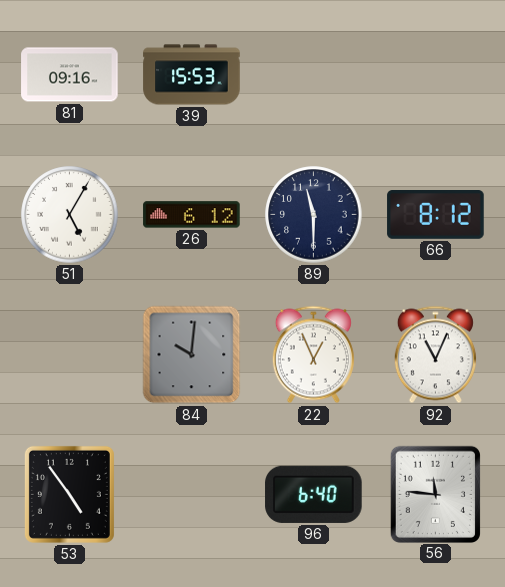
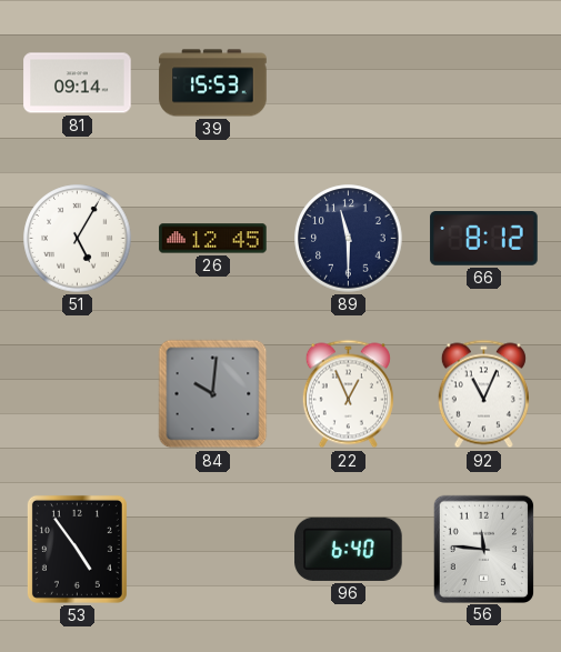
81: 09:16 -> 09:14 (78, 83)
26: 6:12 -> 12:45 (213, 239)
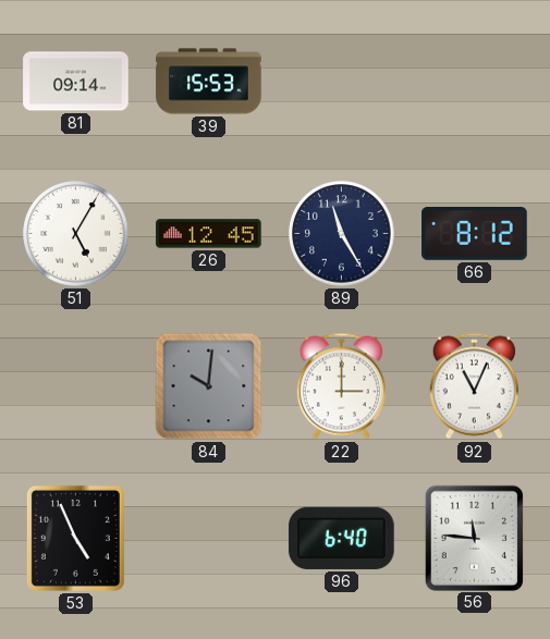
89: 11:30 -> 11:25 (342, 234)
22: 12:56 -> 3:00 (341, 386)
53: 4:54 -> 4:56 (75, 538)
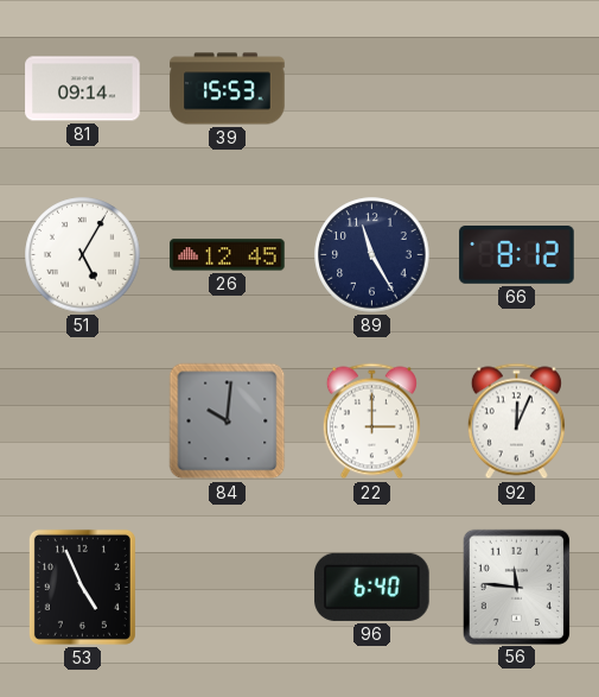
92: 11:04 -> 12:04 (516, 422)
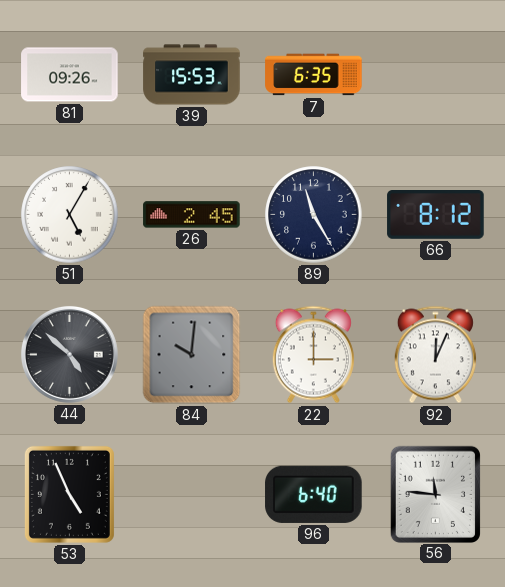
81: 09:14 -> 09:26 (70, 75)
7: none -> 6:35 (314, 75)
26: 12:45 -> 2:45 (192, 215)
44: none -> 4:52 (69, 354)
